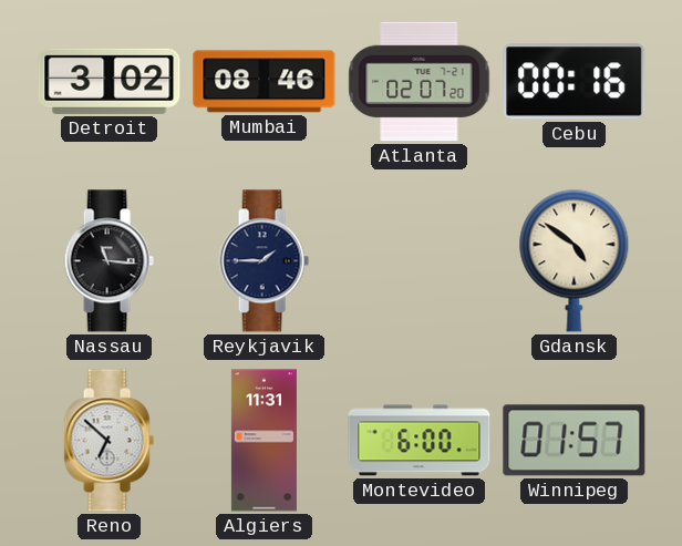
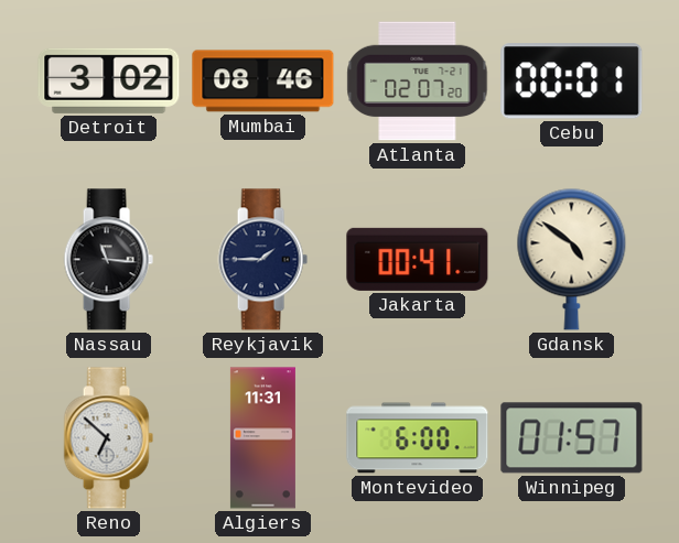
Cebu: 00:16 -> 00:01 (572, 82)
Jakarta: none -> 00:41 (418, 259)
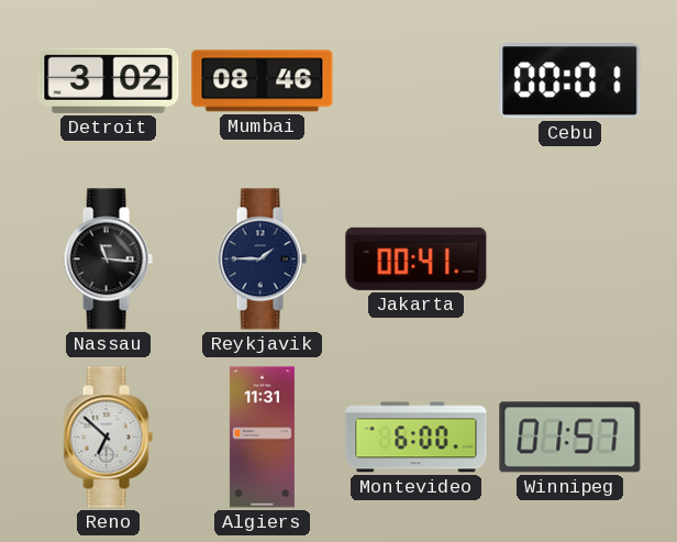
Atlanta: 02:07 -> none (418, 82)
Gdansk: 4:51 -> none (572, 259)
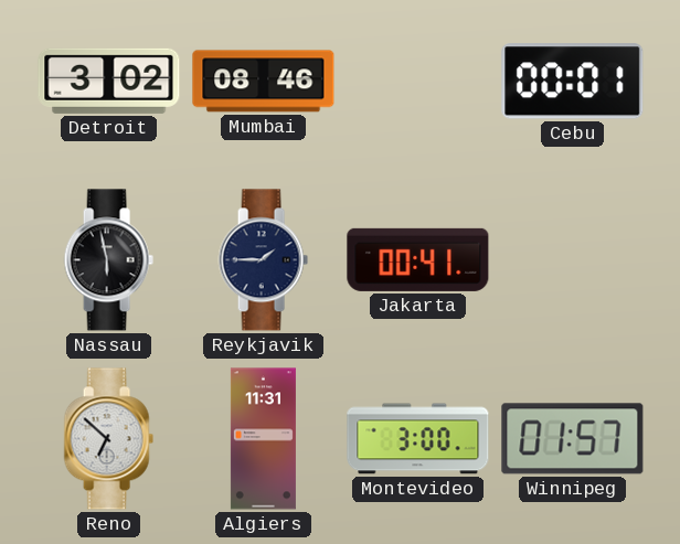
Nassau: 11:16 -> 5:58 (108, 260)
Montevideo: 6:00 -> 3:00 (418, 439)
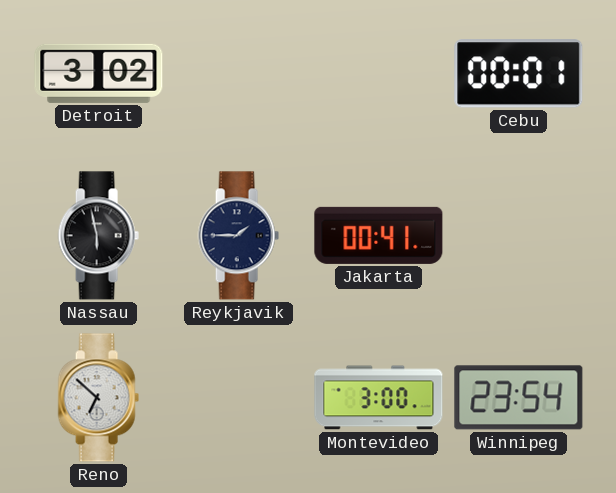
Mumbai: 08:46 -> none (264, 82)
Algiers: 11:31 -> none (263, 439)
Winnipeg: 01:57 -> 23:54 (519, 398)
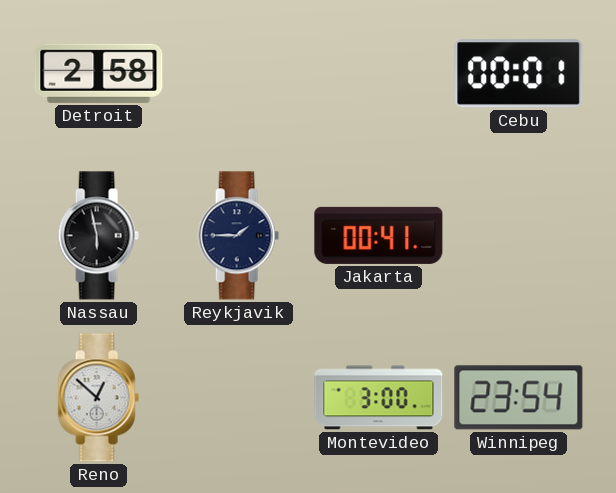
Detroit: 3:02 -> 2:58 (99, 73)
Reno: 6:52 -> 12:52 (98, 398)
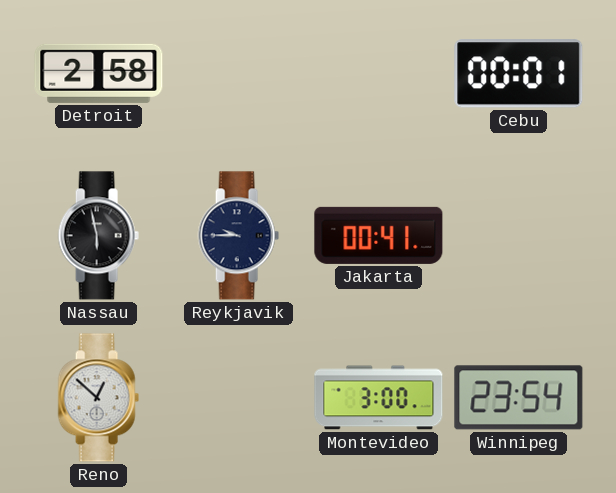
Reykjavik: 1:45 -> 9:45 (238, 236)
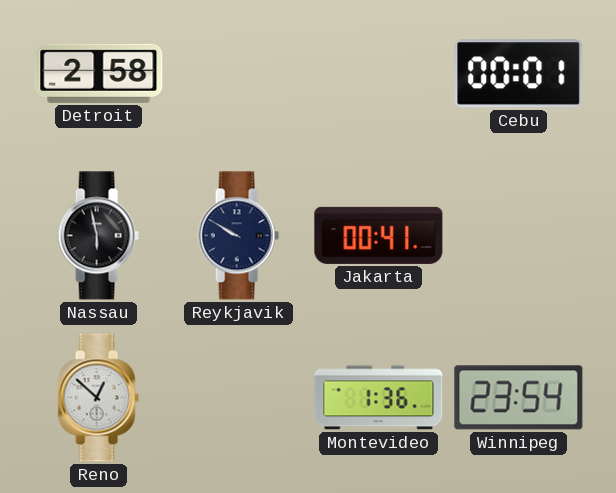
Reykjavik: 9:45 -> 9:50 (238, 236)
Montevideo: 3:00 -> 1:36 (379, 398)
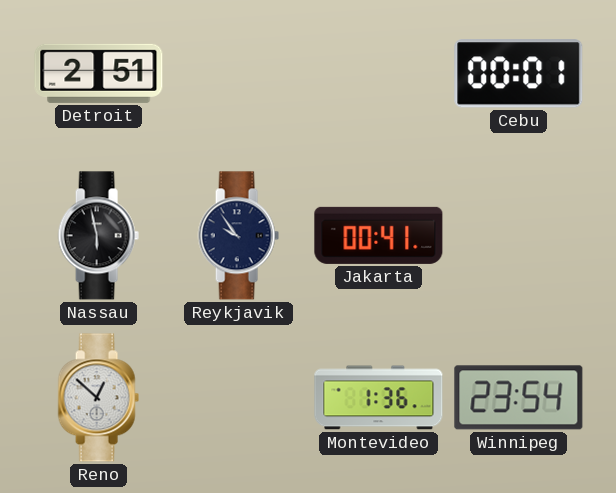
Detroit: 2:58 -> 2:51 (99, 73)
Reykjavik: 9:50 -> 9:54 (238, 236)
